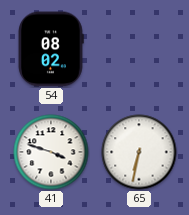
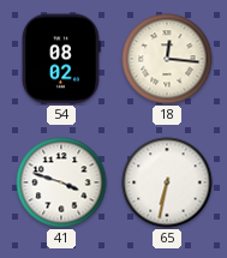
18: none -> 12:16 (167, 59)
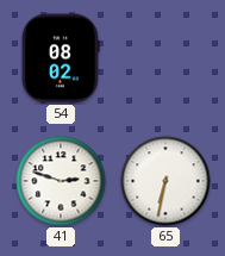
18: 12:16 -> none (167, 59)
41: 3:48 -> 2:48 (61, 181)
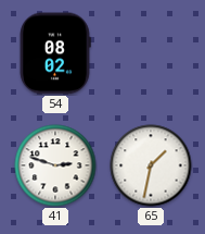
65: 6:32 -> 1:32 (151, 165)
